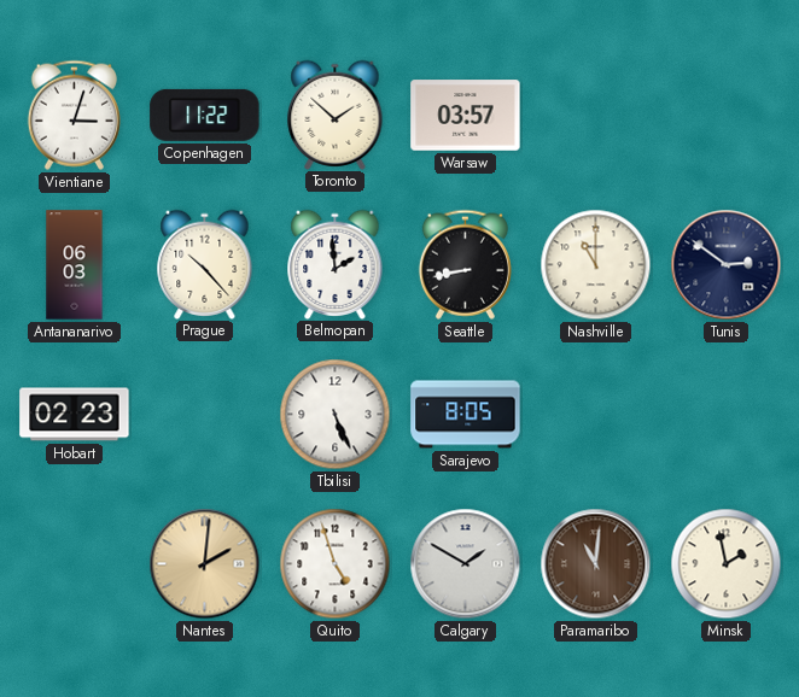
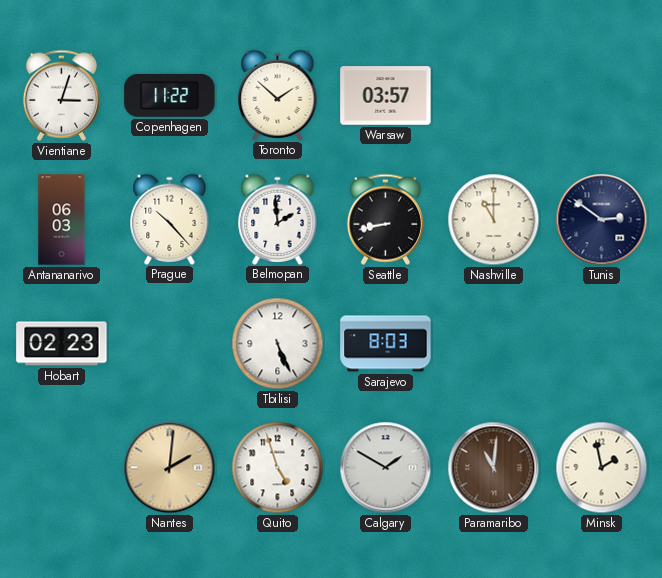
Sarajevo: 8:05 -> 8:03 (386, 344)
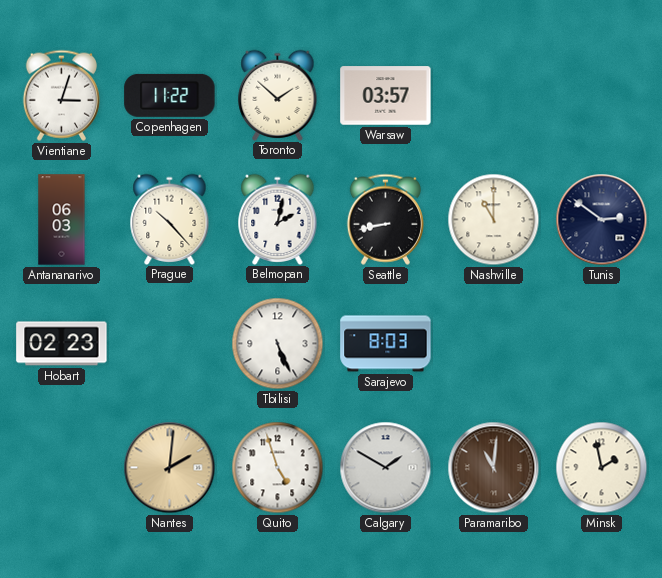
Belmopan: 1:59 -> 2:02 (278, 219)
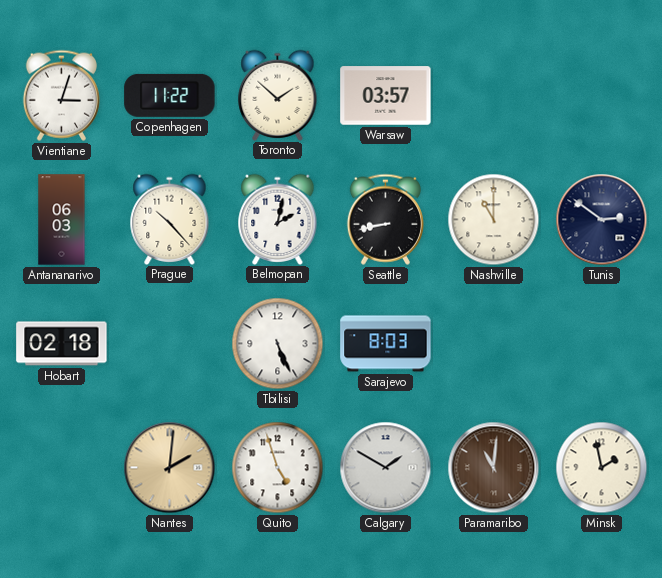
Hobart: 02:23 -> 02:18 (62, 344)
